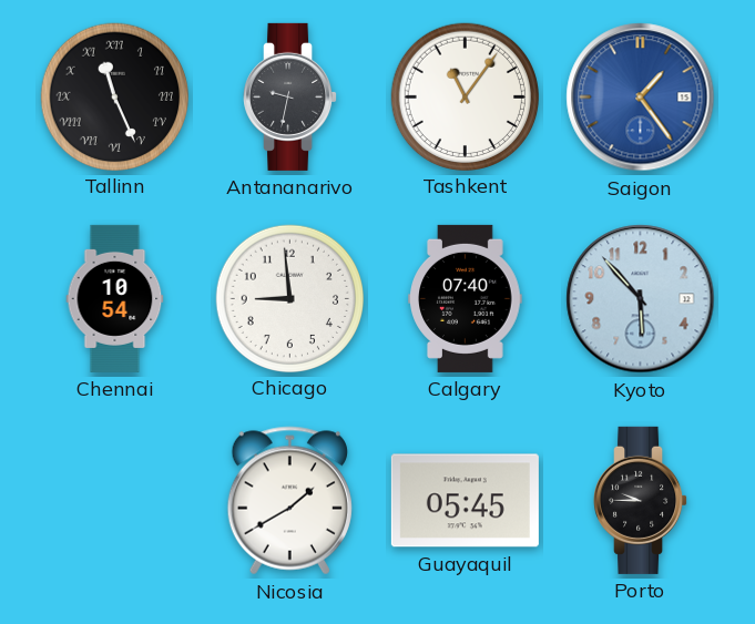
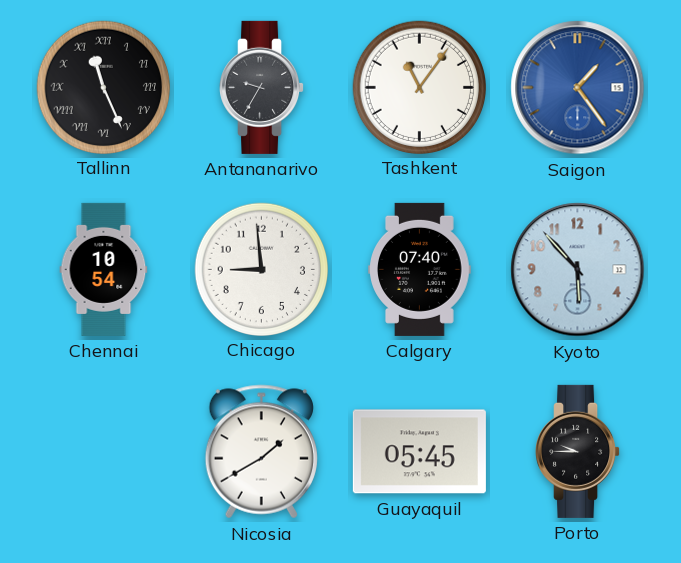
Antananarivo: 9:32 -> 9:35 (262, 87)
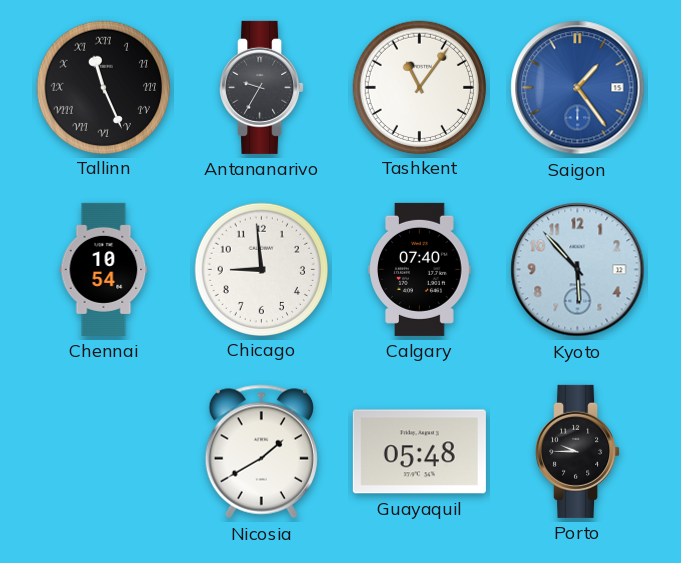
Guayaquil: 05:45 -> 05:48 (419, 452)
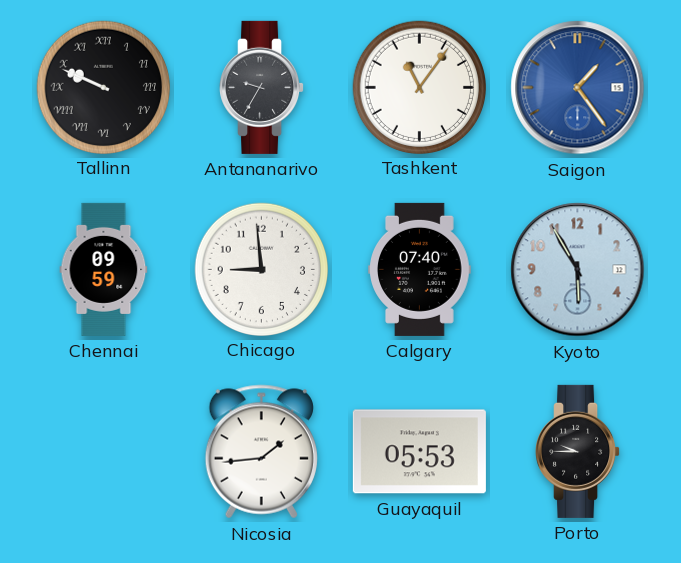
Tallinn: 11:26 -> 9:49 (103, 87)
Chennai: 10:54 -> 09:59 (104, 269)
Kyoto: 5:53 -> 5:55 (578, 270)
Nicosia: 1:40 -> 1:44 (261, 452)
Guayaquil: 05:48 -> 05:53 (419, 452)
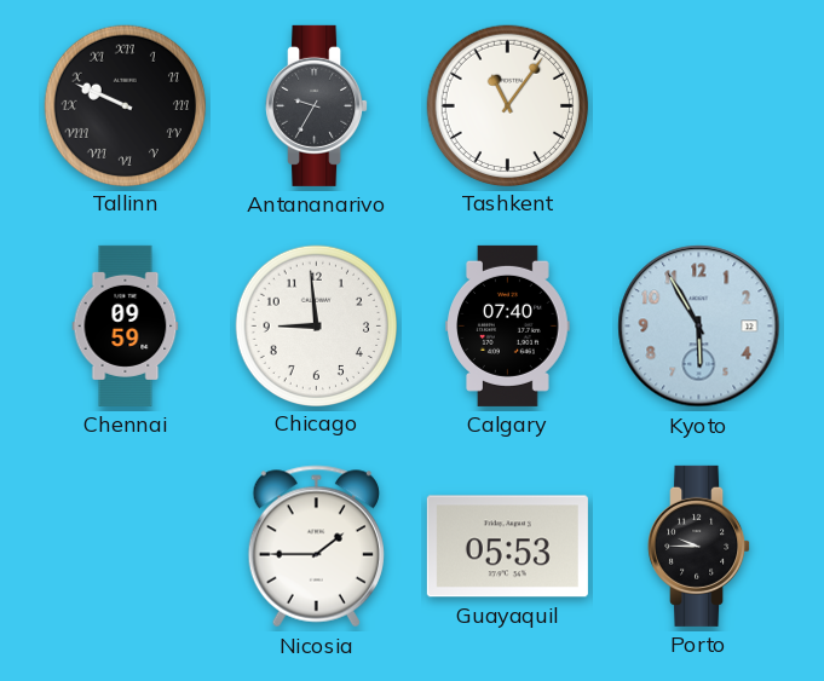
Saigon: 1:24 -> none (578, 88)
Nicosia: 1:44 -> 1:45 (316, 547)
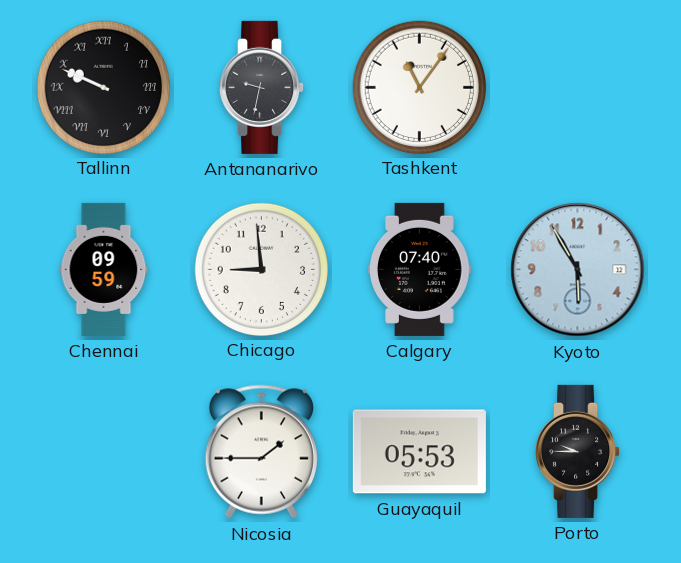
Antananarivo: 9:35 -> 9:32 (262, 87)
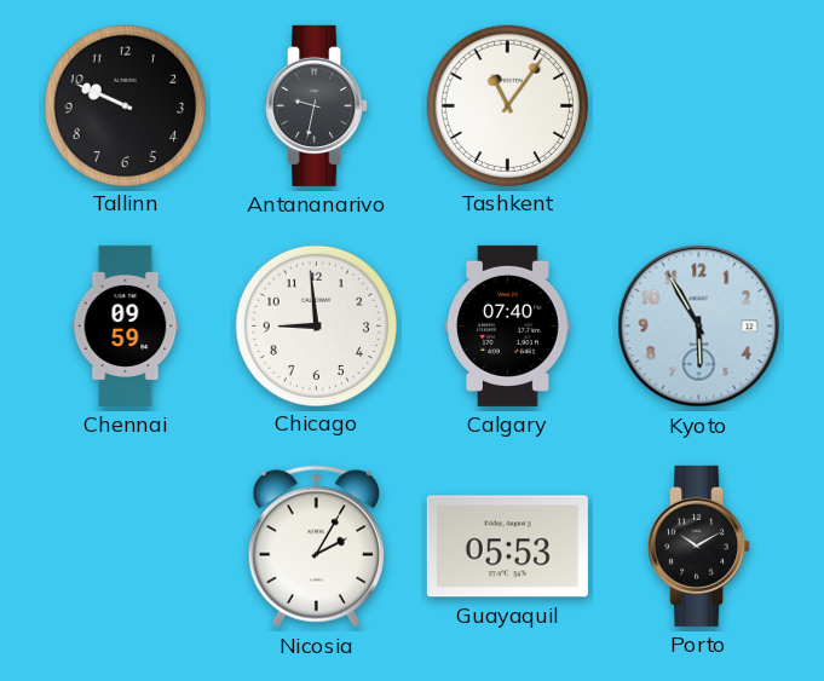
Tallinn numerals: Roman -> Arabic (125, 105)
Nicosia: 1:45 -> 2:05 (316, 547)
Porto: 9:45 -> 10:10 (699, 546)
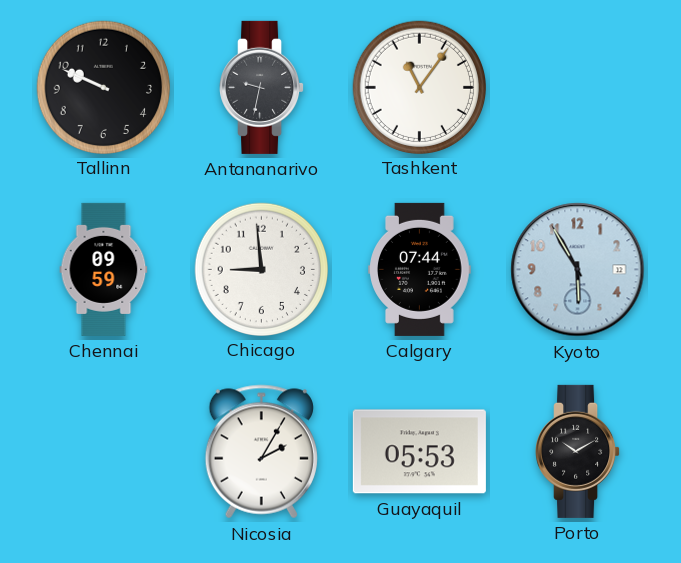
Calgary: 07:40 -> 07:44 (420, 269)
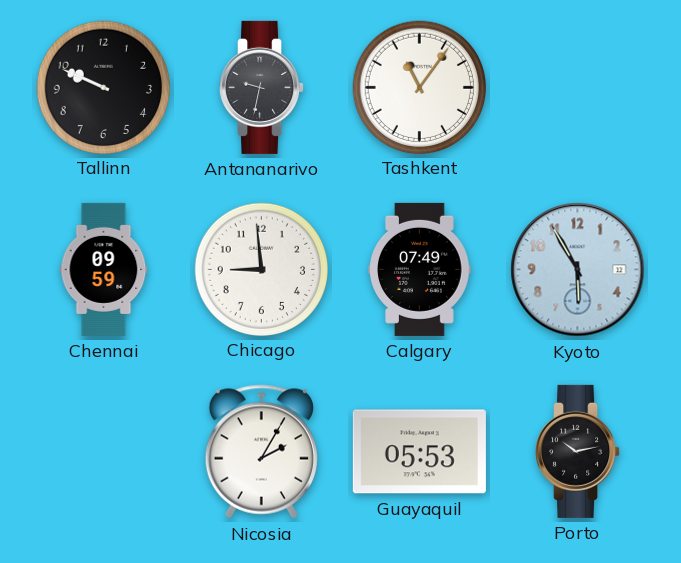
Calgary: 07:44 -> 07:49 (420, 269)
Porto: 10:10 -> 10:13 (578, 451)
